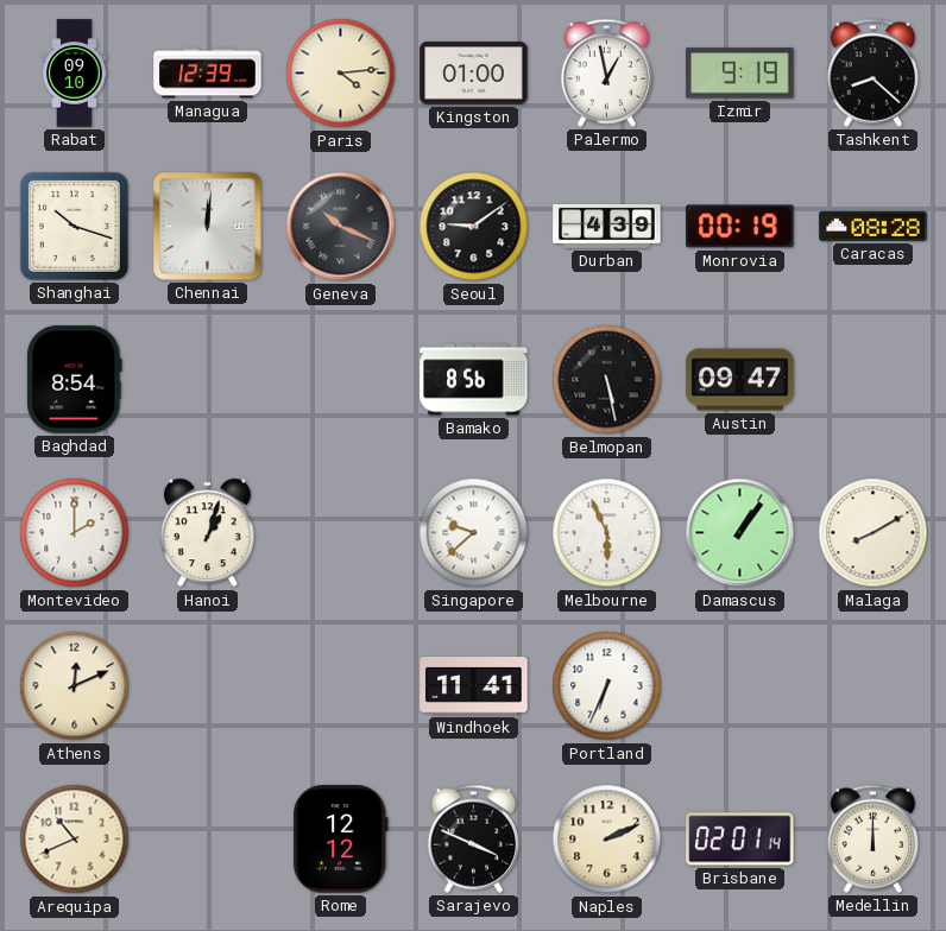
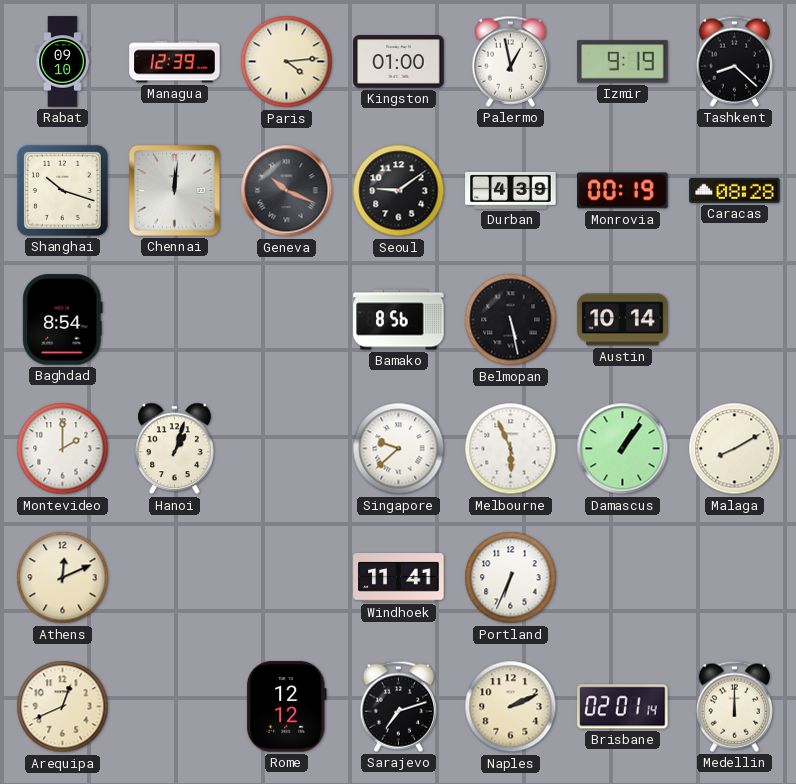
Austin: 09:47 -> 10:14 (623, 320)
Arequipa: 10:41 -> 12:41 (63, 707)
Sarajevo: 3:49 -> 7:12 (399, 706)
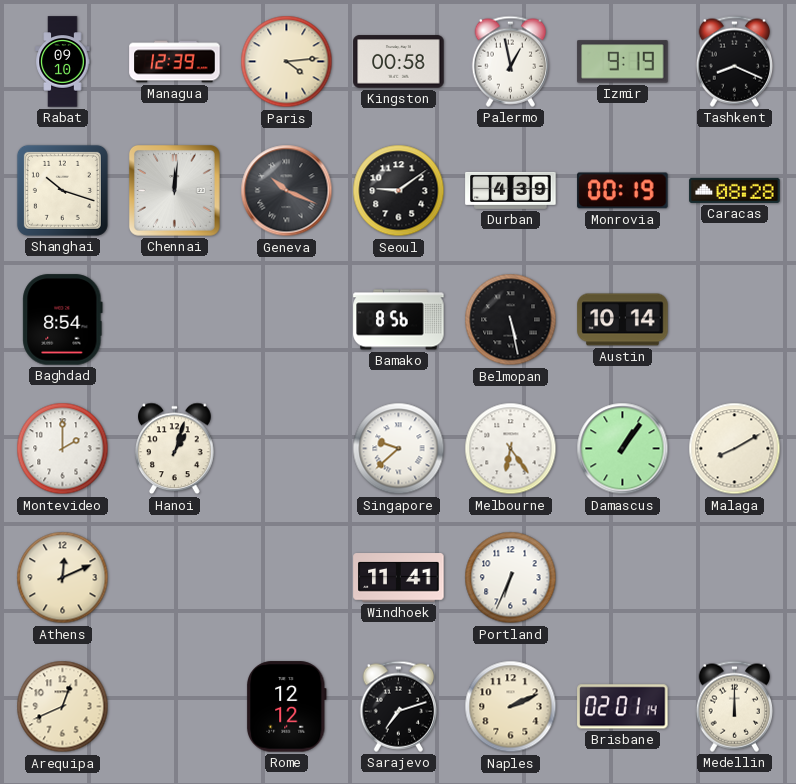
Kingston: 01:00 -> 00:58 (399, 62)
Tashkent: 8:22 -> 8:19 (735, 61)
Melbourne: 5:56 -> 6:24 (511, 449)
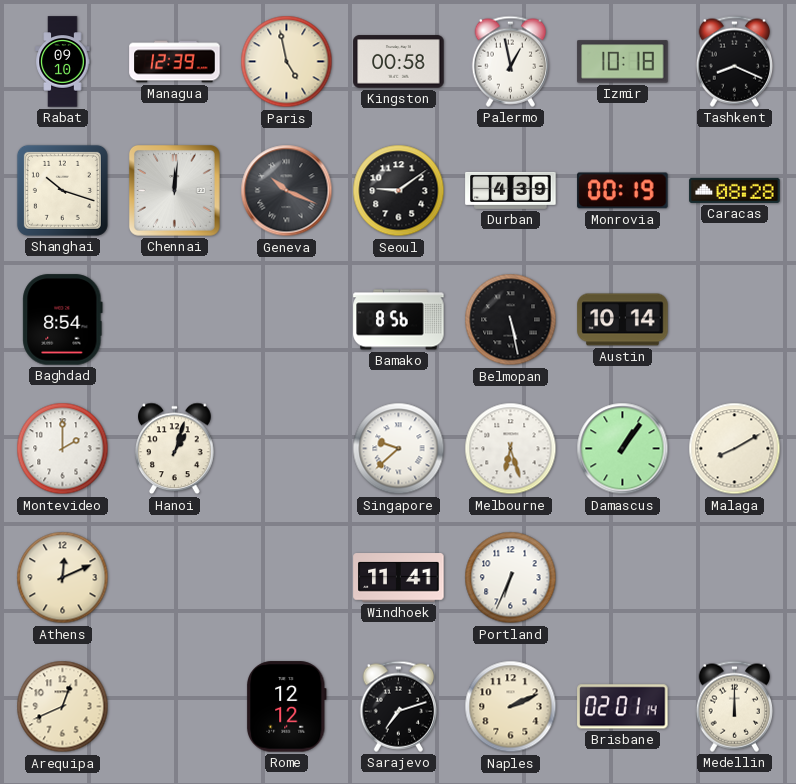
Paris: 4:14 -> 4:58 (287, 62)
Izmir: 9:19 -> 10:18 (623, 62)
Melbourne: 6:24 -> 6:27 (511, 449)
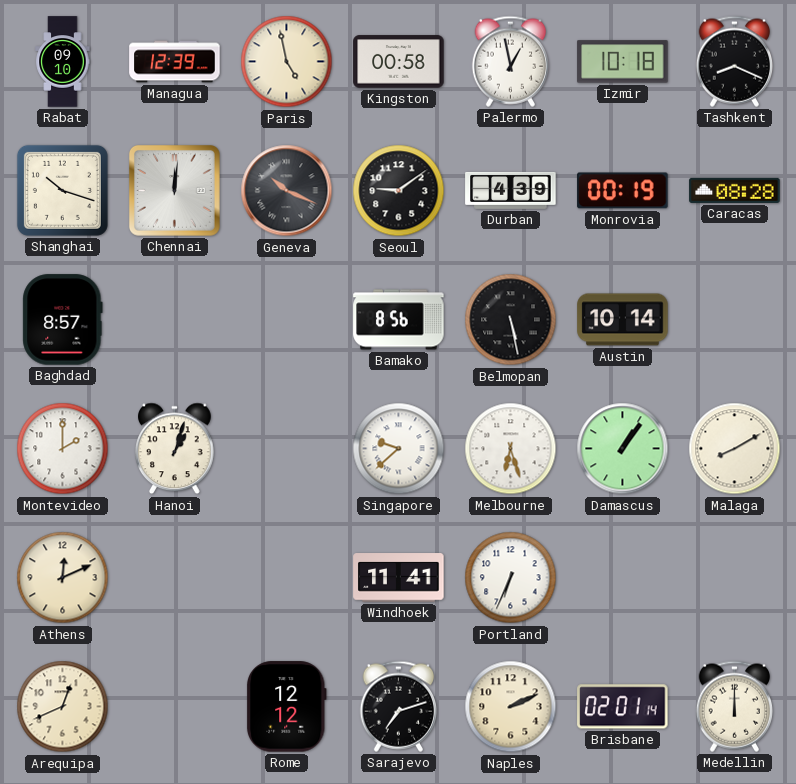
Baghdad: 8:54 -> 8:57 (63, 320)
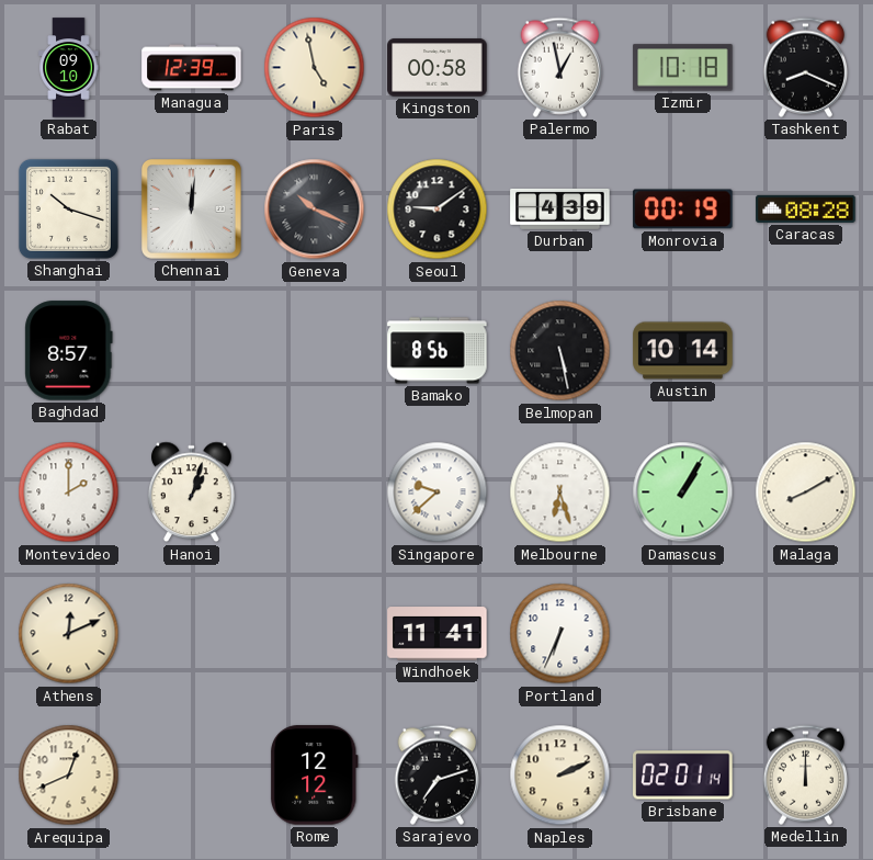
Damascus: 1:06 -> 1:05 (683, 493)
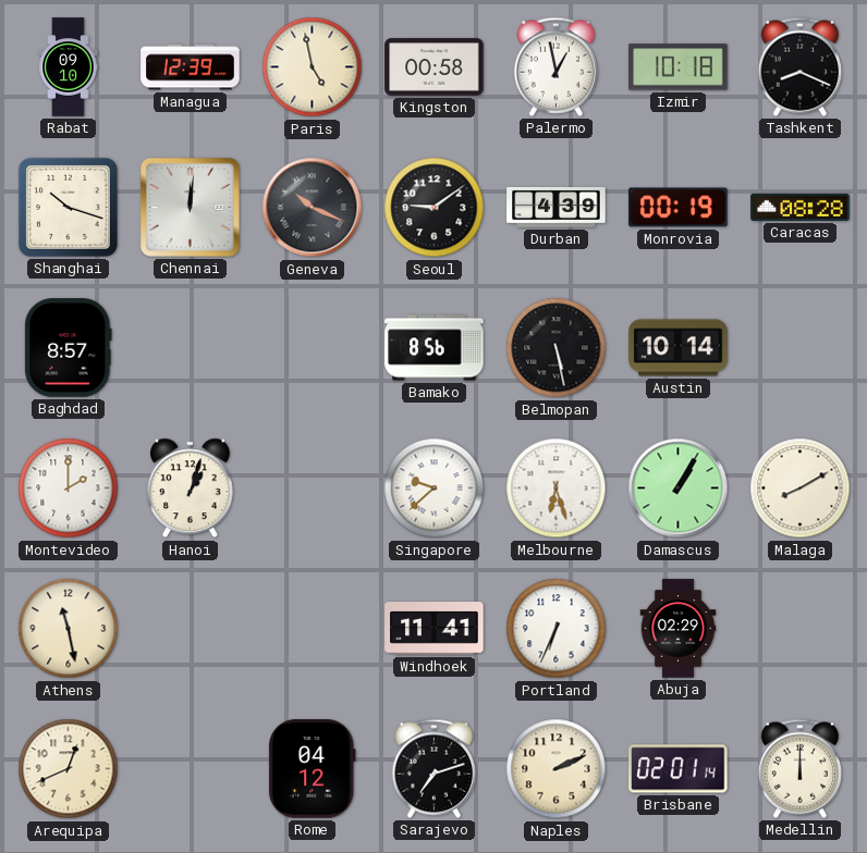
Athens: 12:11 -> 11:28 (69, 629)
Abuja: none -> 02:29 (679, 629)
Rome: 12:12 -> 04:12 (312, 769)
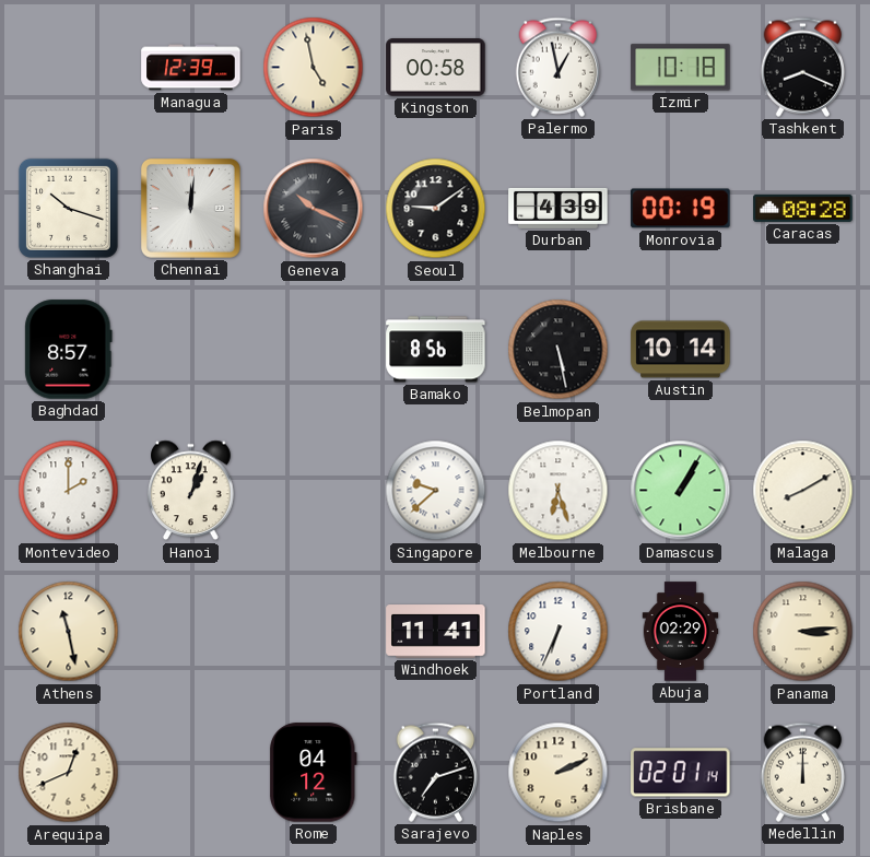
Rabat: 09:10 -> none (69, 67)
Panama: none -> 3:14 (803, 632)
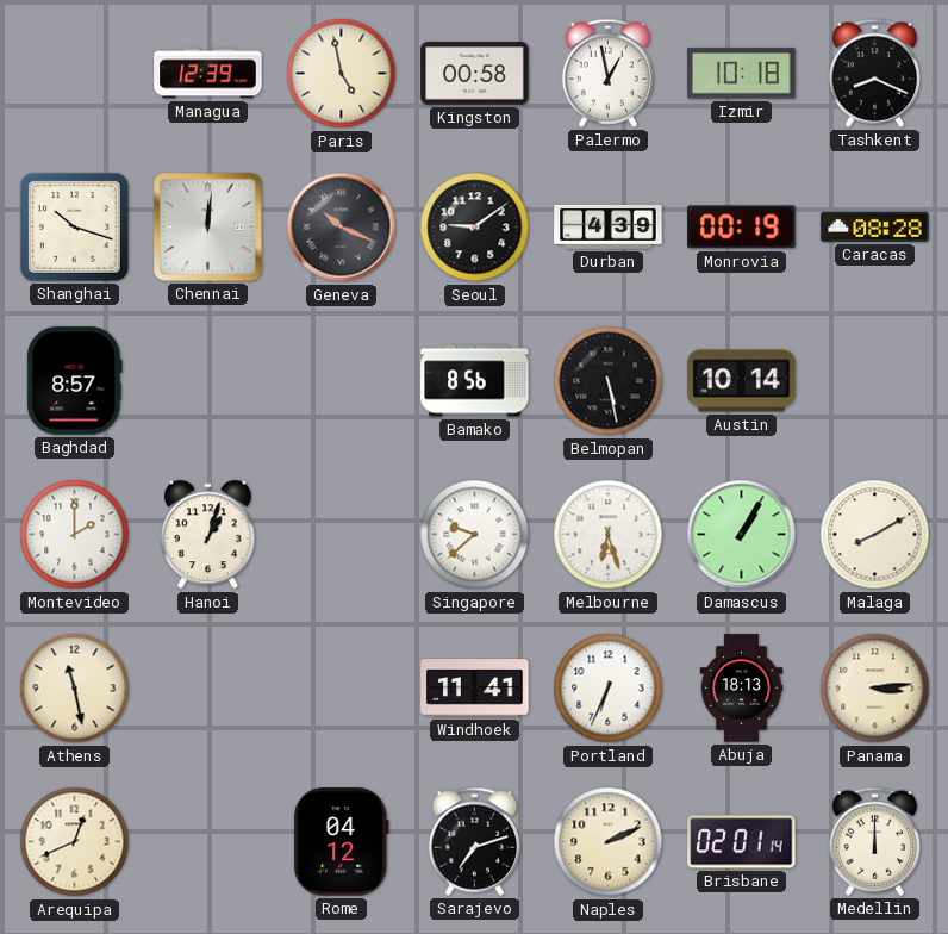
Abuja: 02:29 -> 18:13 (742, 689)
